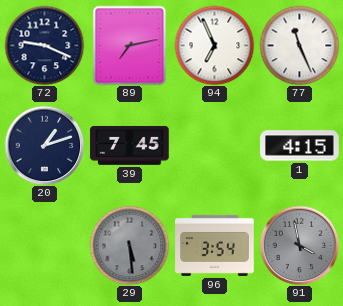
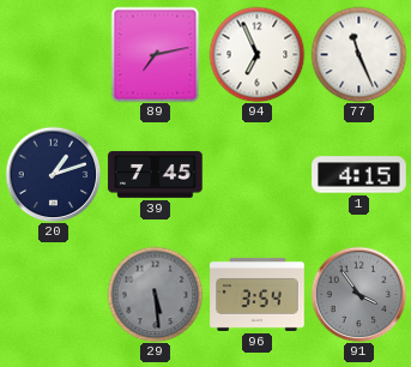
72: 9:19 -> none (44, 45)
91: 3:58 -> 3:54 (358, 294)
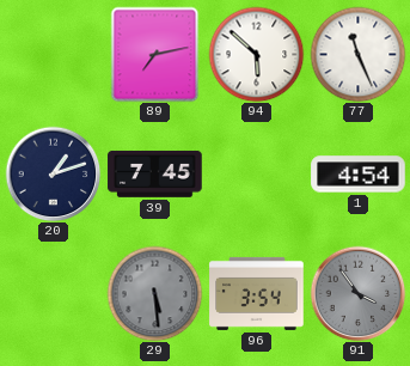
94: 6:56 -> 5:52 (256, 54)
1: 4:15 -> 4:54 (359, 175)
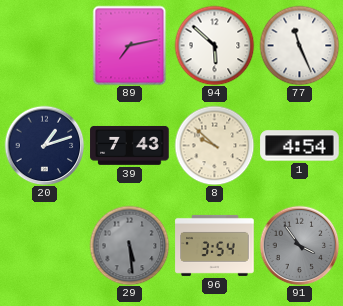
39: 7:45 -> 7:43 (130, 145)
8: none -> 9:52 (214, 145)
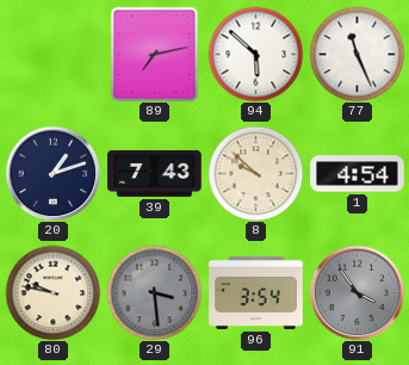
80: none -> 9:47 (52, 292)
29: 5:29 -> 3:29 (154, 292)
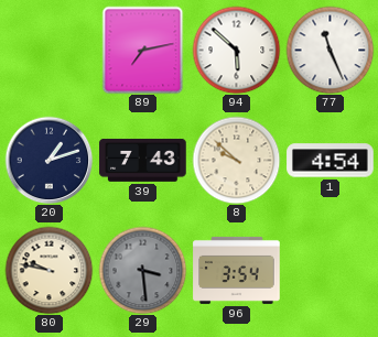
91: 3:54 -> none (357, 292)
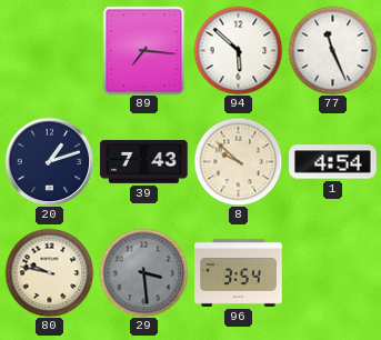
89: 7:13 -> 7:16 (144, 50)
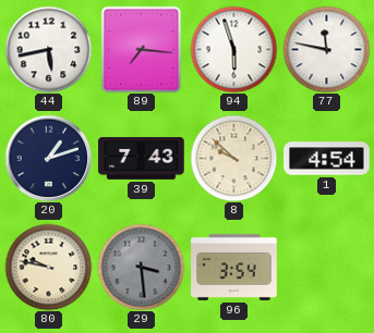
44: none -> 5:43 (48, 49)
94: 5:52 -> 5:57 (233, 49)
77: 11:26 -> 11:47 (326, 49)
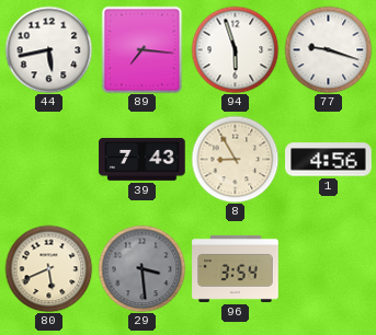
77: 11:47 -> 9:18 (328, 49)
20: 1:12 -> none (48, 158)
8: 9:52 -> 8:55 (235, 159)
1: 4:54 -> 4:56 (329, 160)
80: 9:47 -> 5:41 (48, 268)
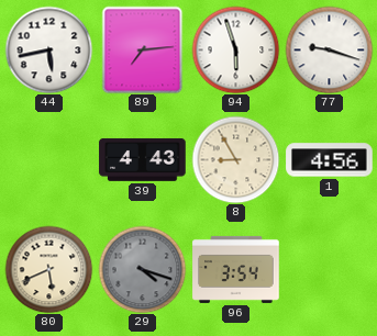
89: 7:16 -> 7:14 (143, 49)
39: 7:43 -> 4:43 (143, 159)
29: 3:29 -> 4:18 (142, 269)
